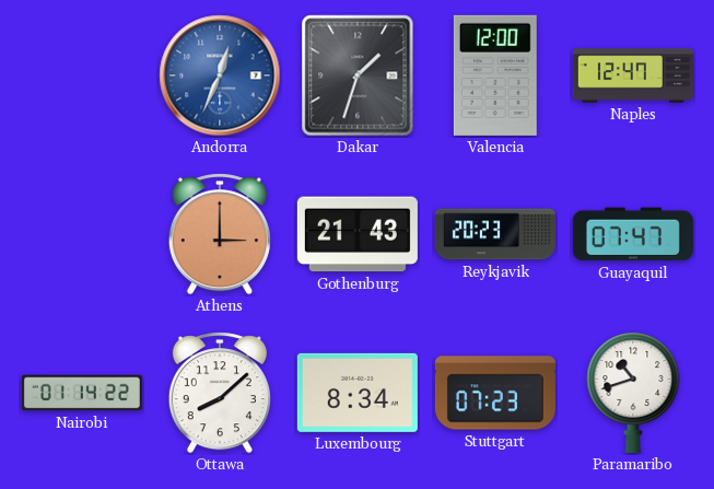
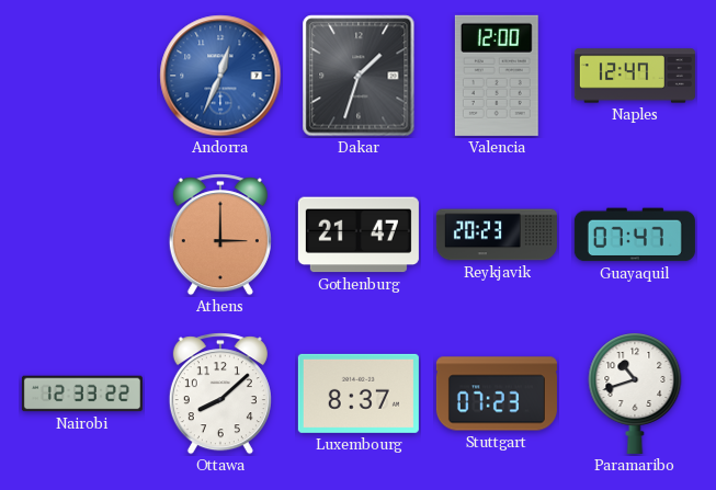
Gothenburg: 21:43 -> 21:47 (359, 235)
Nairobi: 01:14 -> 12:33 (82, 394)
Luxembourg: 8:34 -> 8:37 (359, 394)
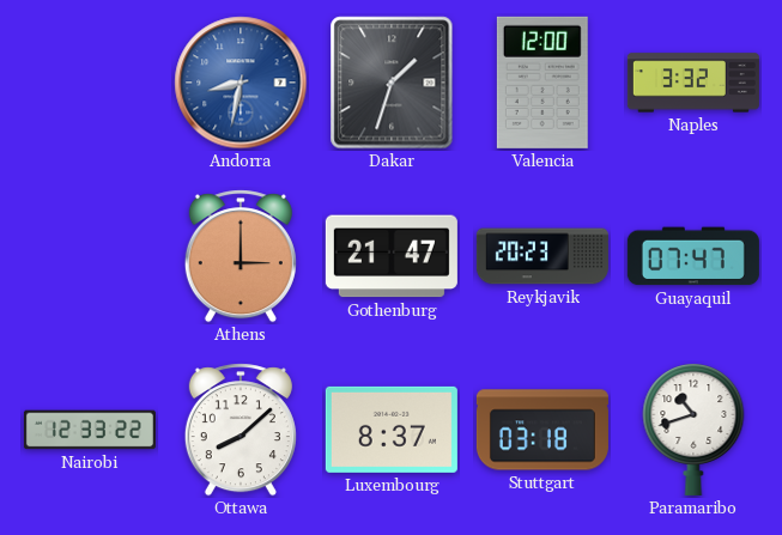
Andorra: 12:34 -> 8:32 (241, 83)
Naples: 12:47 -> 3:32 (693, 83)
Stuttgart: 07:23 -> 03:18 (542, 430)
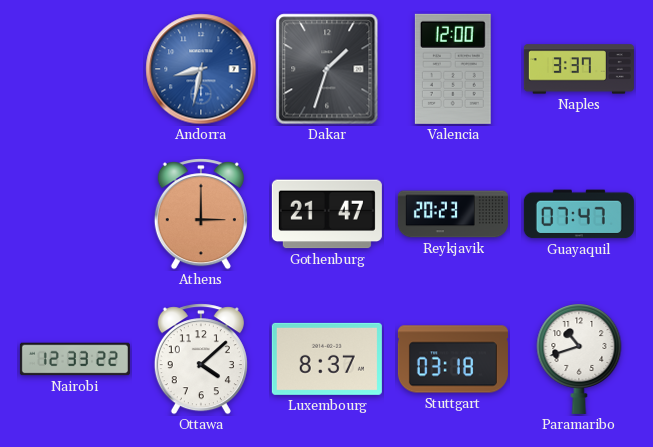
Naples: 3:32 -> 3:37 (579, 69)
Ottawa: 8:08 -> 4:08 (201, 359)
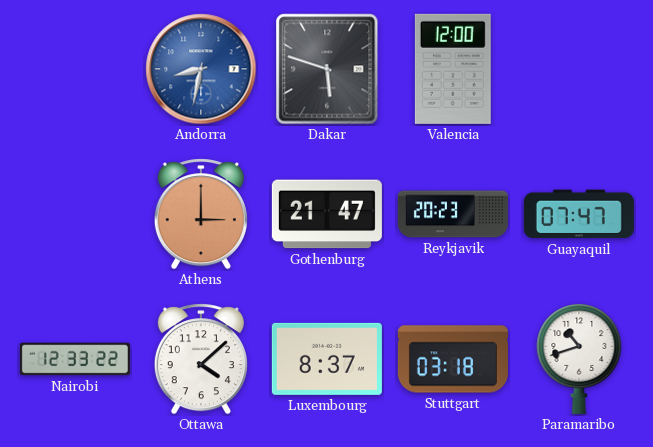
Dakar: 1:33 -> 5:48 (327, 69)
Naples: 3:37 -> none (579, 69)
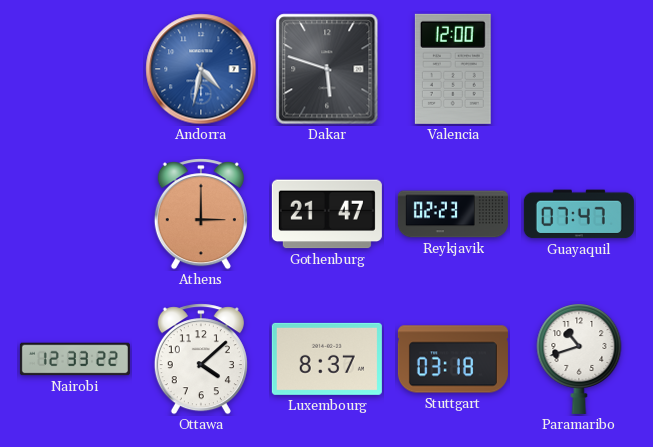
Andorra: 8:32 -> 4:32 (201, 69)
Reykjavik: 20:23 -> 02:23 (453, 214)
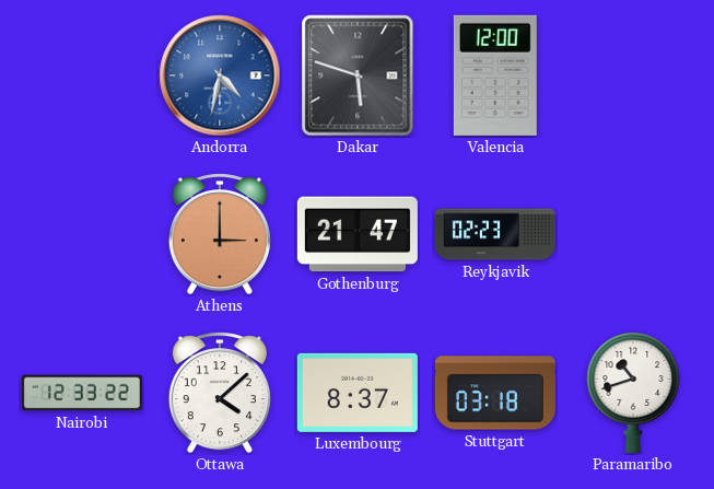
Guayaquil: 07:47 -> none (579, 214)
